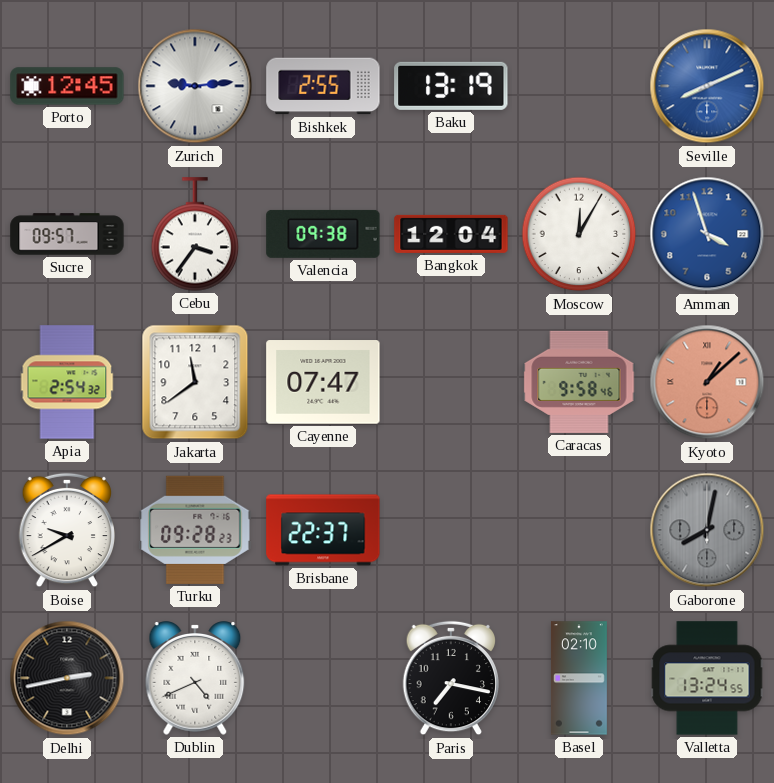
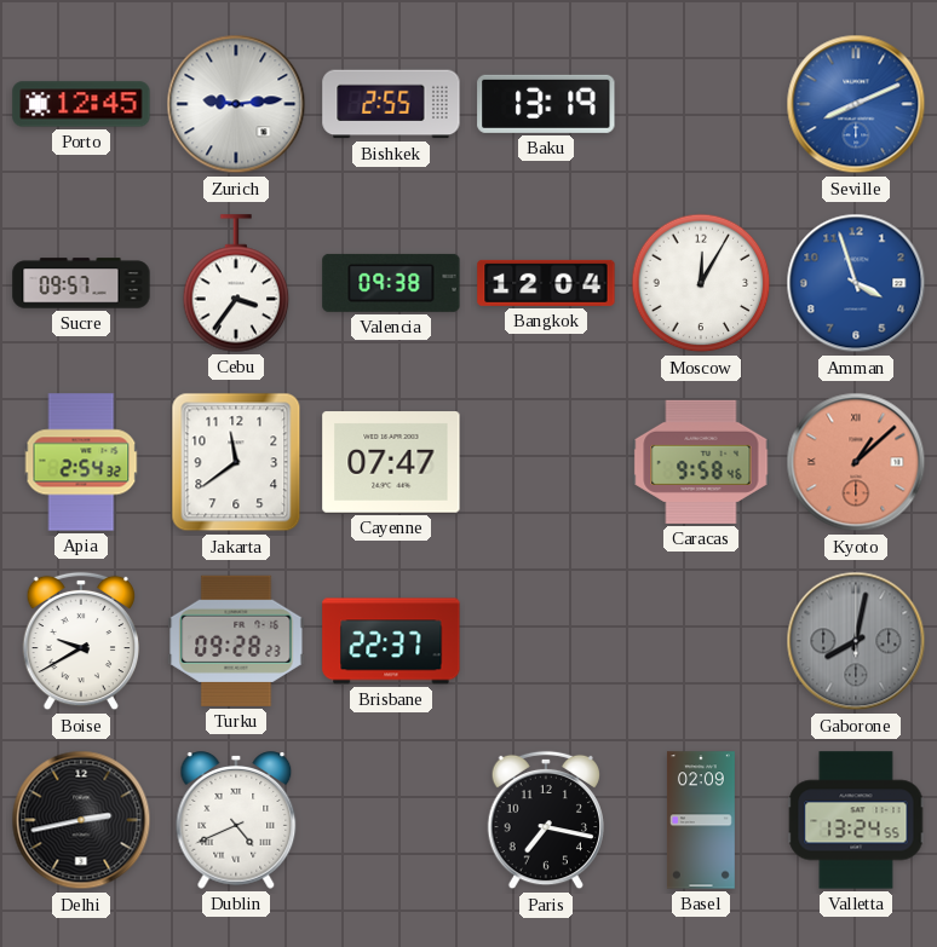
Basel: 02:10 -> 02:09 (701, 820)
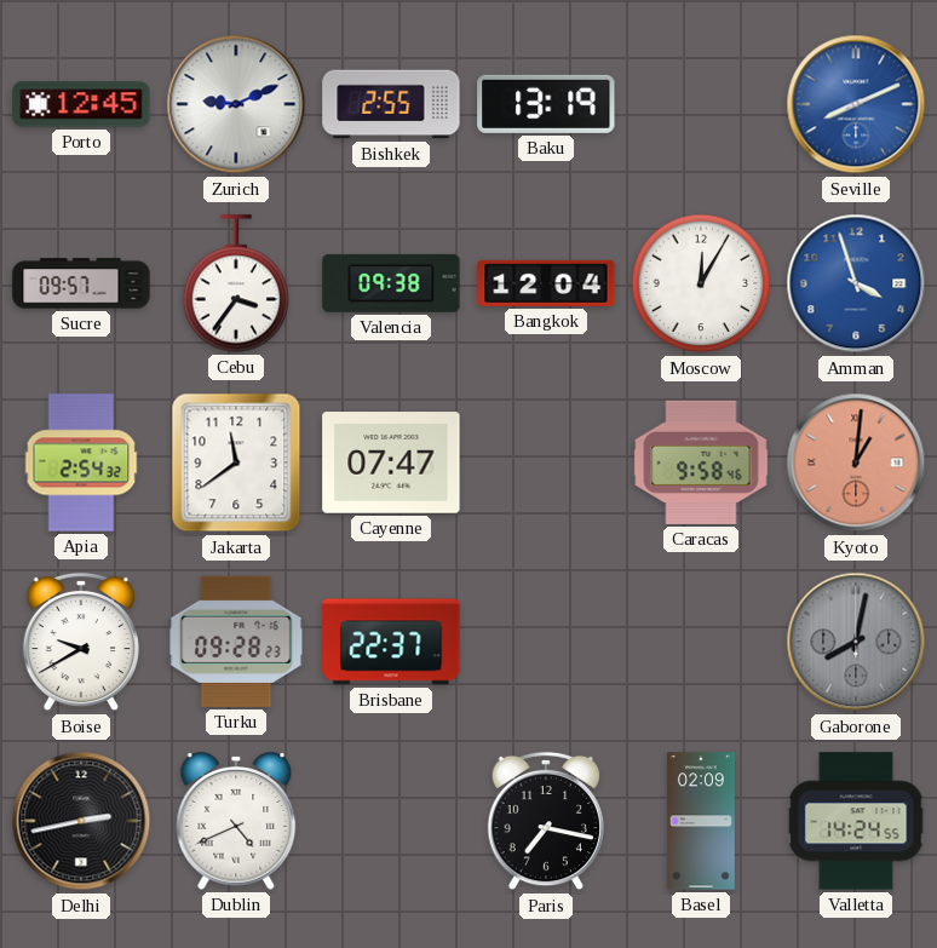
Zurich: 9:14 -> 9:11 (236, 104)
Kyoto: 1:08 -> 1:01 (856, 462)
Valletta: 13:24 -> 14:24 (856, 821)
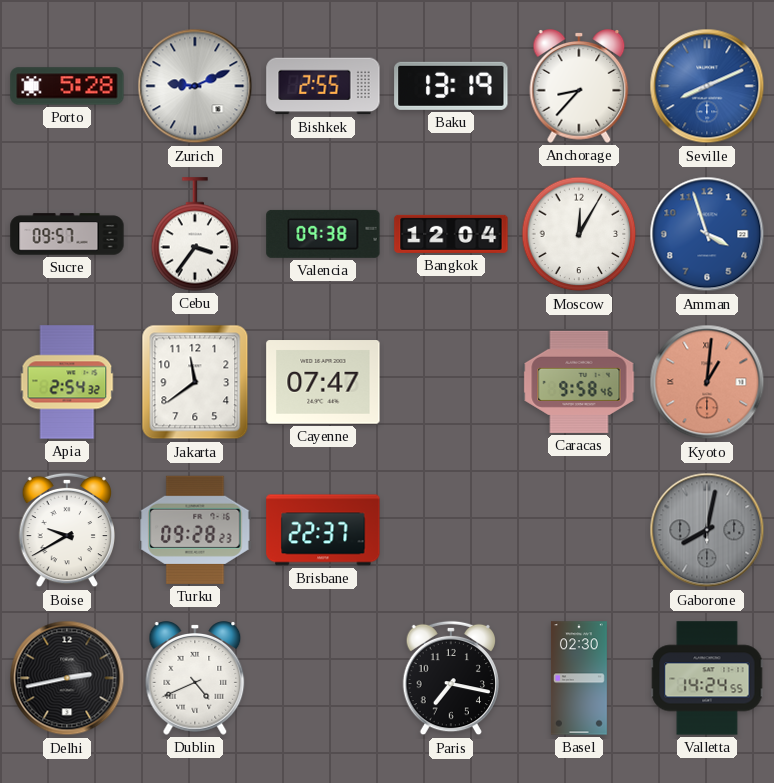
Porto: 12:45 -> 5:28 (67, 86)
Anchorage: none -> 8:37 (579, 86)
Basel: 02:09 -> 02:30 (579, 678)
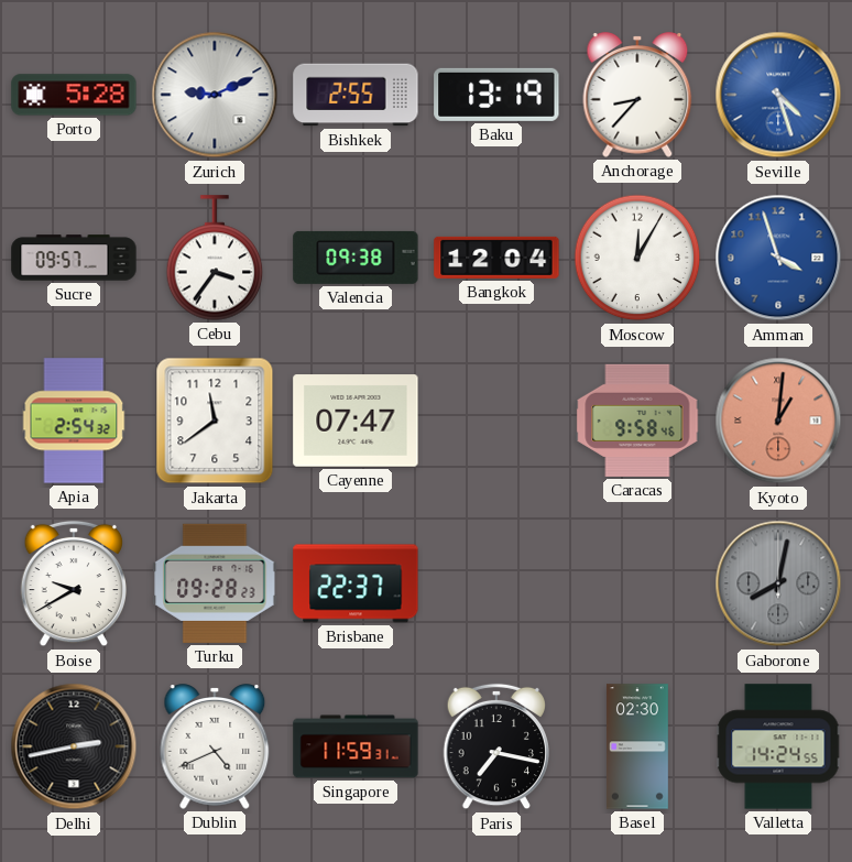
Seville: 8:11 -> 4:27 (778, 95)
Singapore: none -> 11:59 (356, 746)
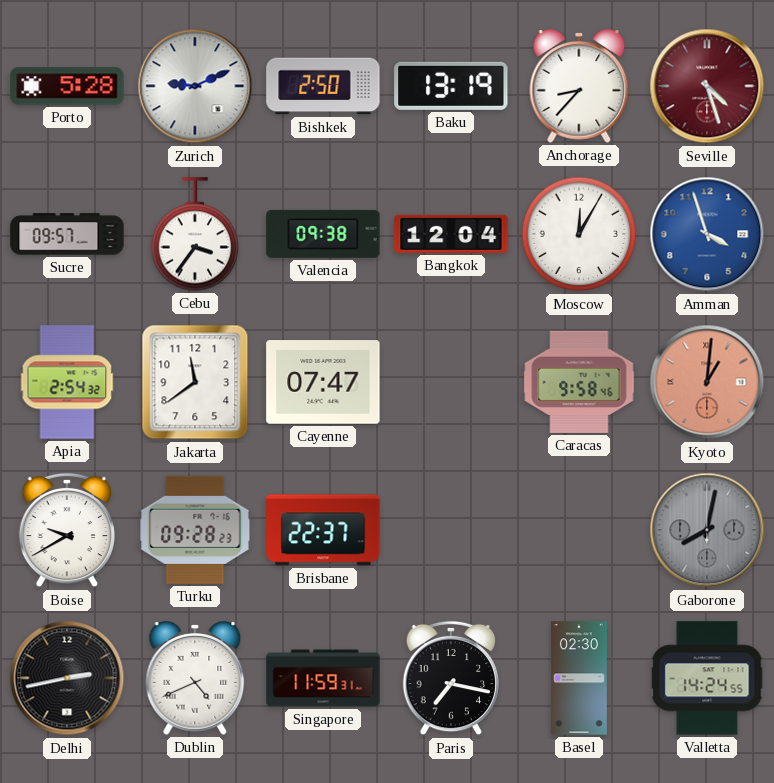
Bishkek: 2:55 -> 2:50 (323, 86)
Seville dial: blue -> burgundy (707, 86)
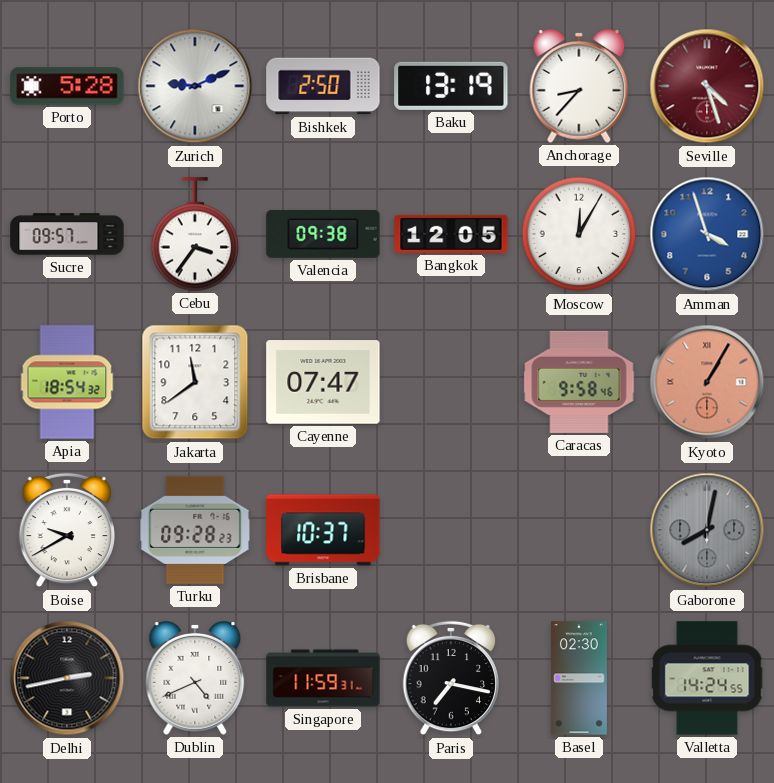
Bangkok: 12:04 -> 12:05 (451, 234)
Apia: 2:54 -> 18:54 (67, 382)
Kyoto: 1:01 -> 1:05 (707, 382)
Brisbane: 22:37 -> 10:37 (323, 530)
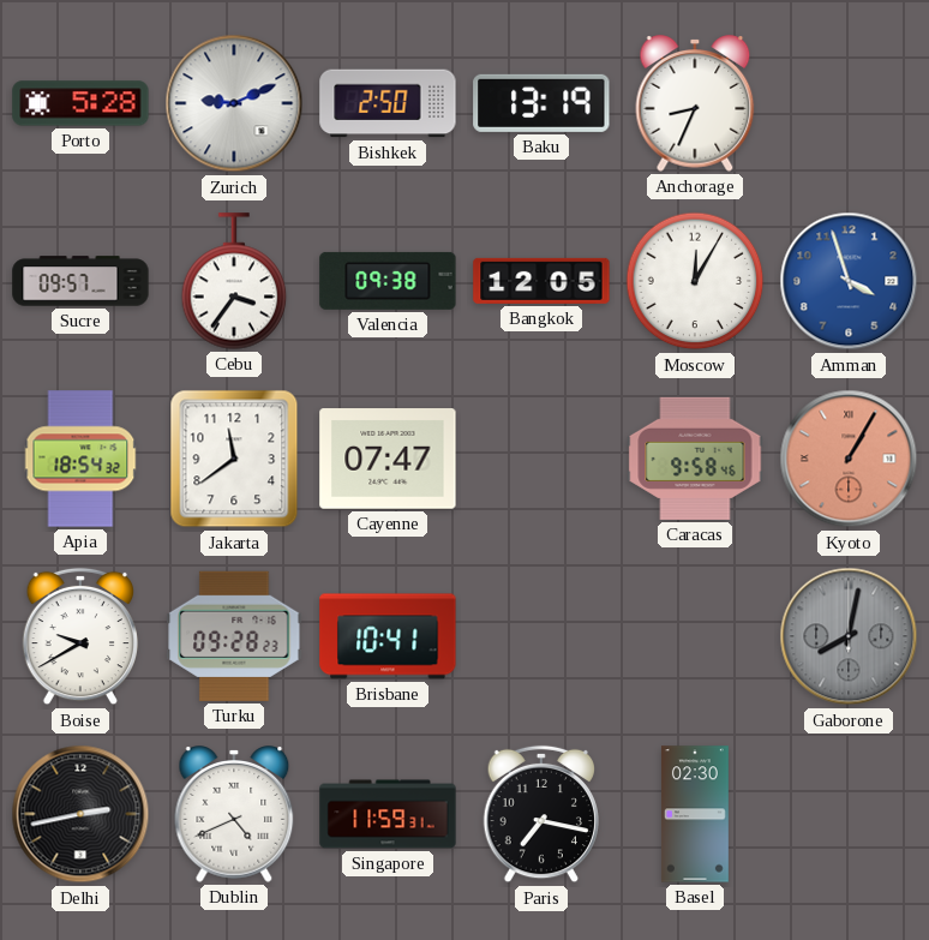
Anchorage: 8:37 -> 8:34 (695, 103)
Seville: 4:27 -> none (707, 86)
Brisbane: 10:37 -> 10:41 (388, 636)
Valletta: 14:24 -> none (707, 678)
